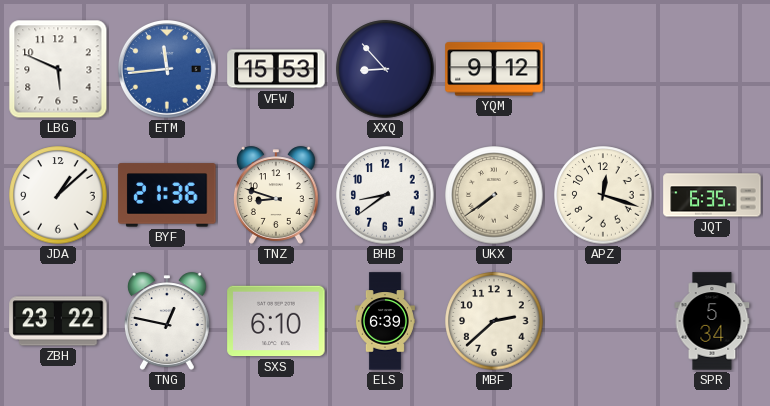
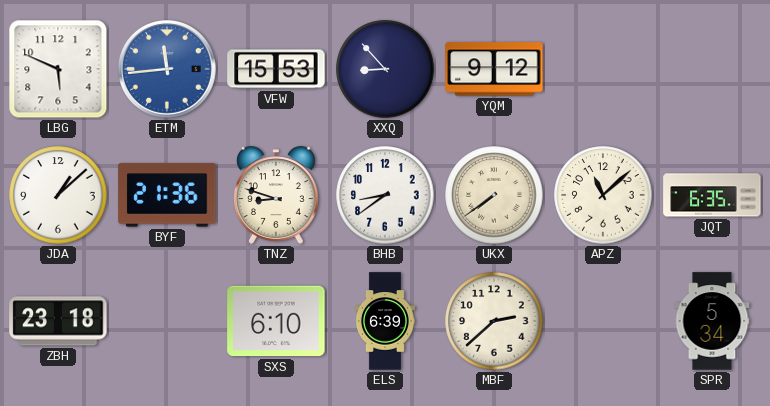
APZ: 12:18 -> 11:08 (603, 195)
ZBH: 23:22 -> 23:18 (58, 321)
TNG: 12:47 -> none (167, 321)
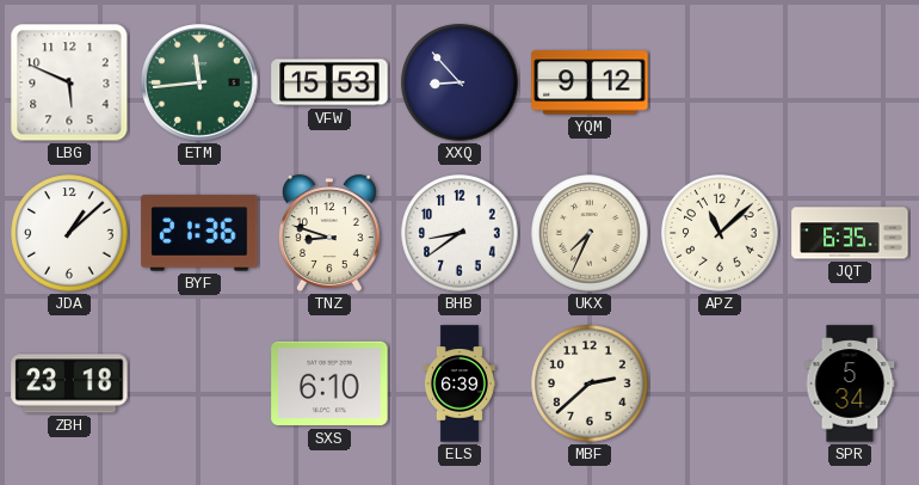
ETM dial: blue -> green (201, 84)
UKX: 7:39 -> 7:34 (590, 233)
